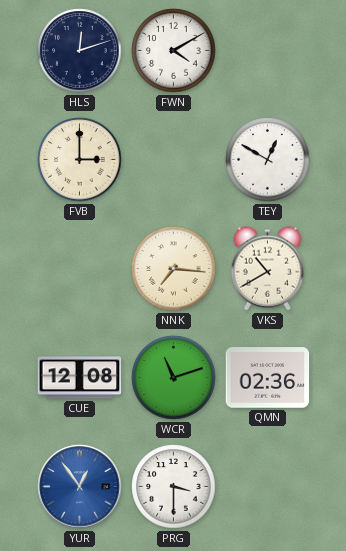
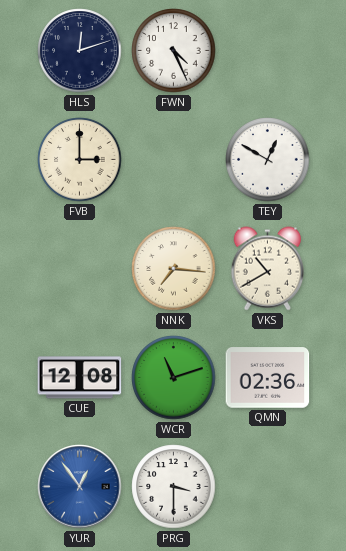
FWN: 4:10 -> 4:26 (174, 51)
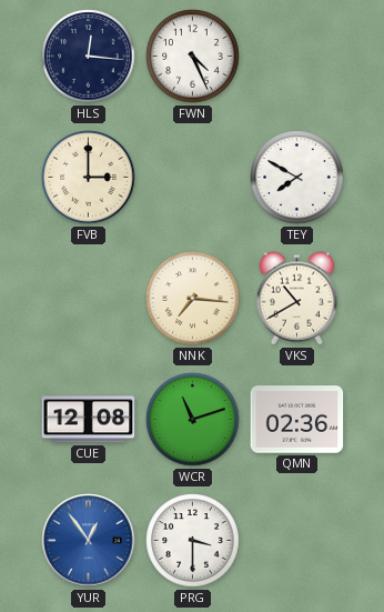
HLS: 12:12 -> 12:16 (89, 57)
TEY: 12:50 -> 7:50 (297, 178)
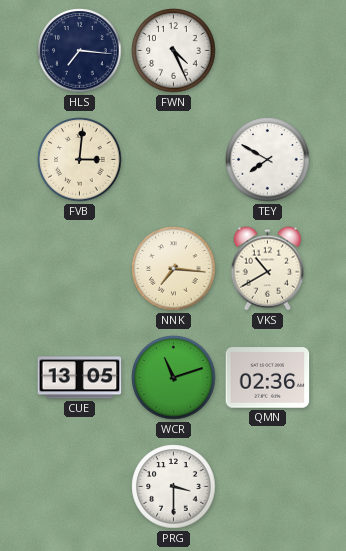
HLS: 12:16 -> 7:16 (80, 51)
FVB: 3:00 -> 3:01 (80, 160)
CUE: 12:08 -> 13:05 (80, 378)
YUR: 12:54 -> none (89, 541)
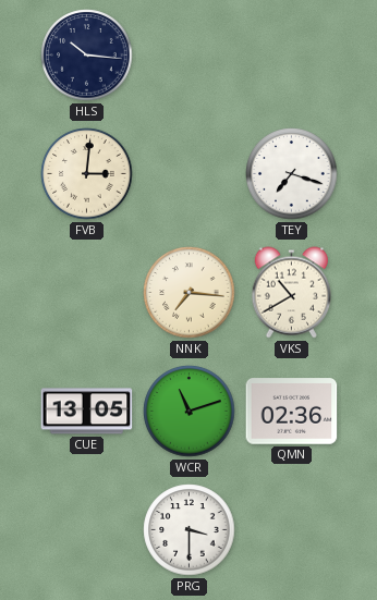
HLS: 7:16 -> 10:16 (87, 56)
FWN: 4:26 -> none (174, 51)
TEY: 7:50 -> 7:18 (292, 174)
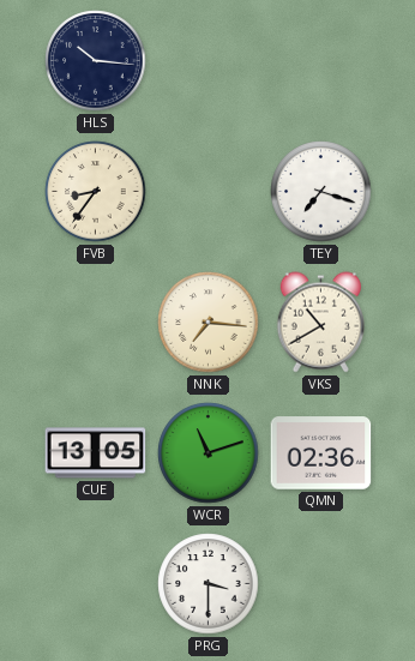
FVB: 3:01 -> 8:36 (96, 192)
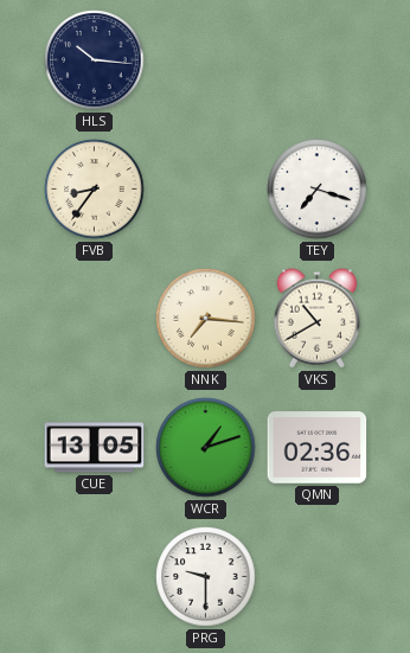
WCR: 11:12 -> 1:12 (206, 448)
PRG: 3:30 -> 9:30 (206, 577)
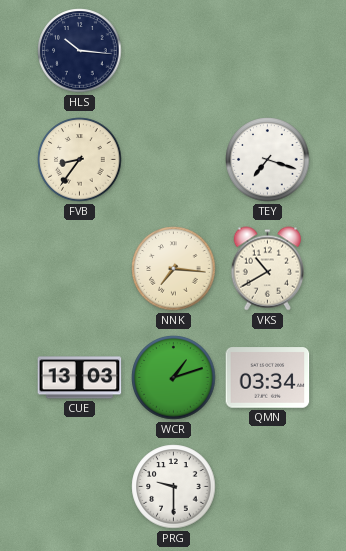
CUE: 13:05 -> 13:03 (80, 378)
QMN: 02:36 -> 03:34 (268, 378)
